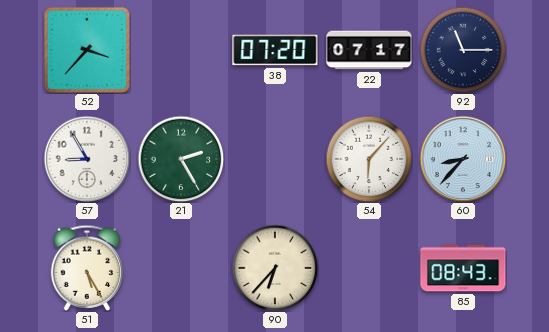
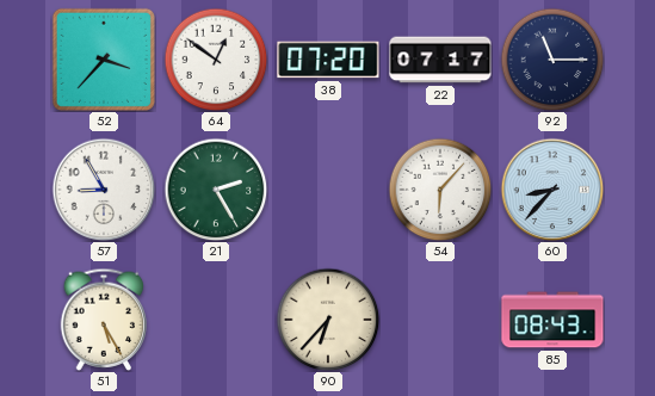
64: none -> 12:51 (216, 60)
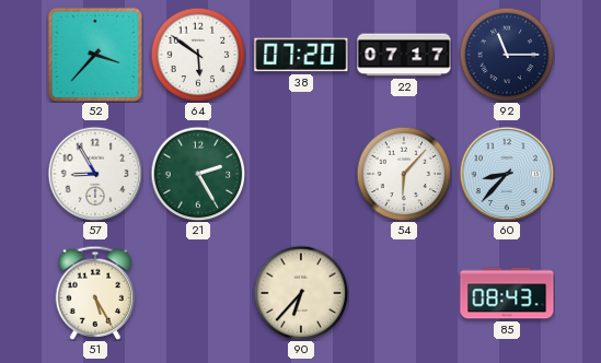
64: 12:51 -> 5:51 (198, 55)
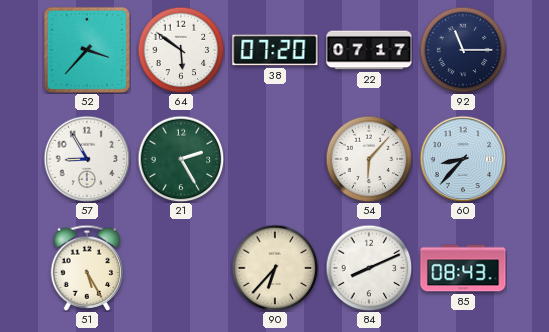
84: none -> 8:11 (369, 268)
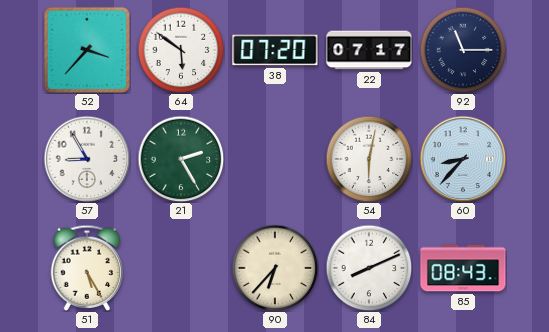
54: 6:07 -> 6:02 (369, 159)
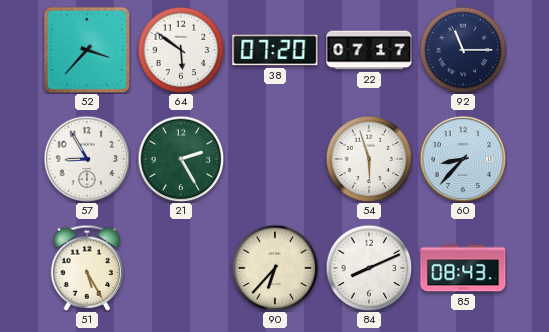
54: 6:02 -> 5:57 (369, 159)
